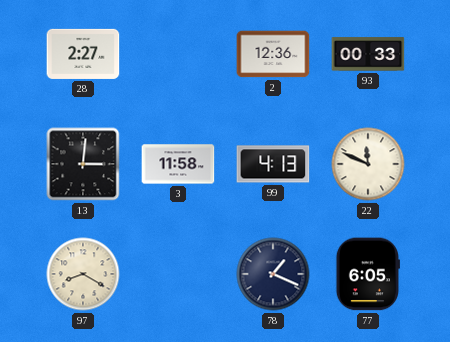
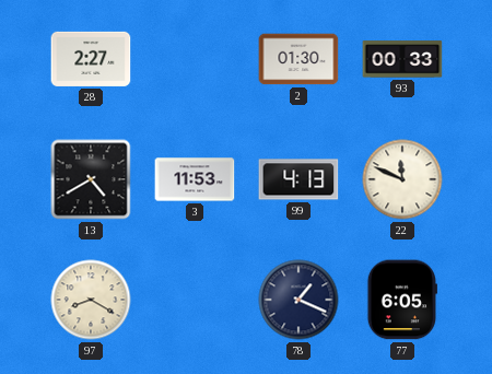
2: 12:36 -> 01:30 (298, 59)
13: 3:01 -> 4:40 (91, 179)
3: 11:58 -> 11:53 (195, 179)
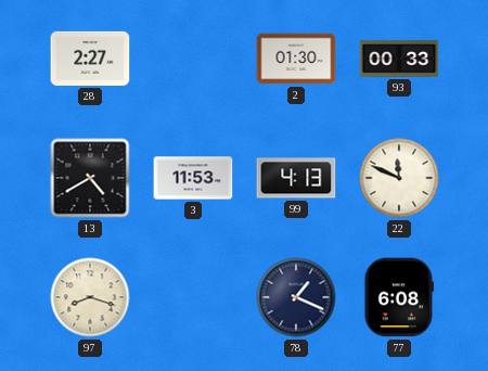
97: 8:20 -> 8:18 (90, 297)
77: 6:05 -> 6:08 (399, 297)
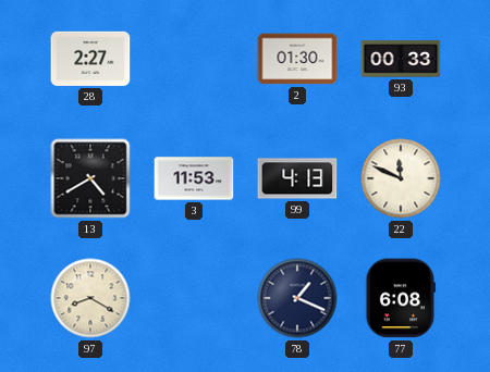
97: 8:18 -> 8:20 (90, 298)
